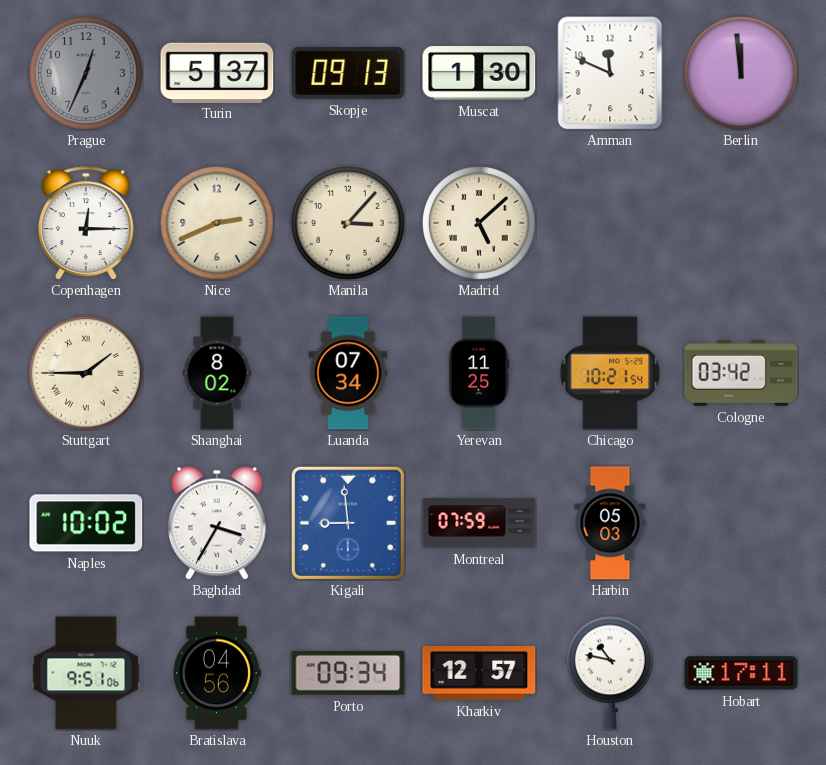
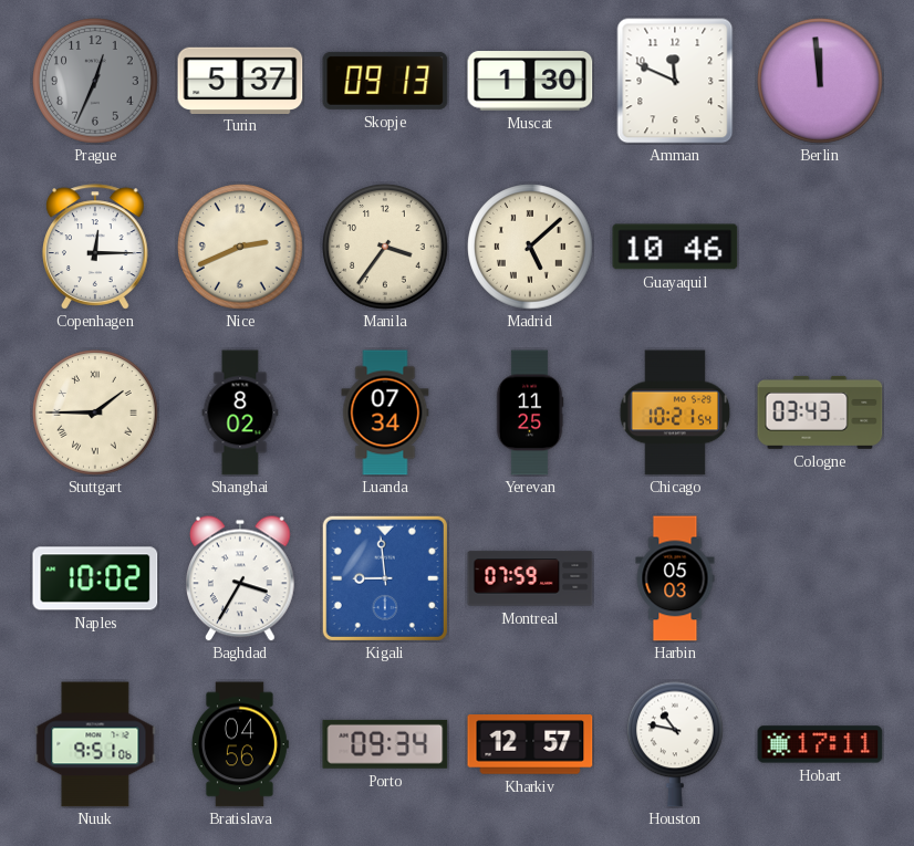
Manila: 3:07 -> 3:36 (385, 247)
Guayaquil: none -> 10:46 (675, 247)
Cologne: 03:42 -> 03:43 (820, 412)
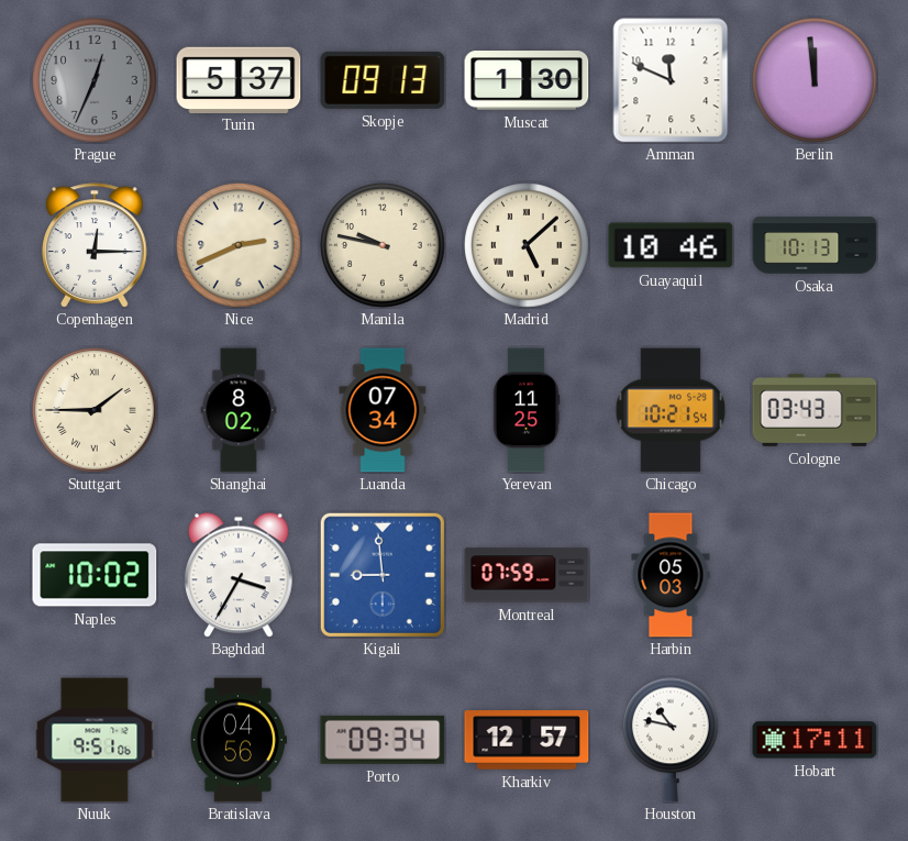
Manila: 3:36 -> 9:47 (383, 245)
Osaka: none -> 10:13 (815, 245)
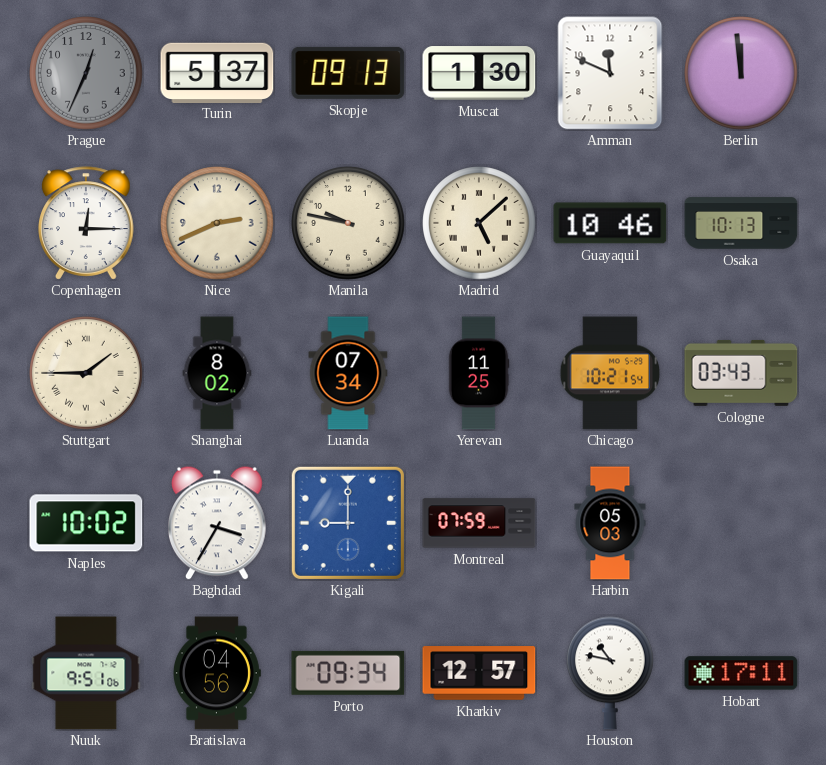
Kigali: 8:59 -> 9:00 (348, 523)
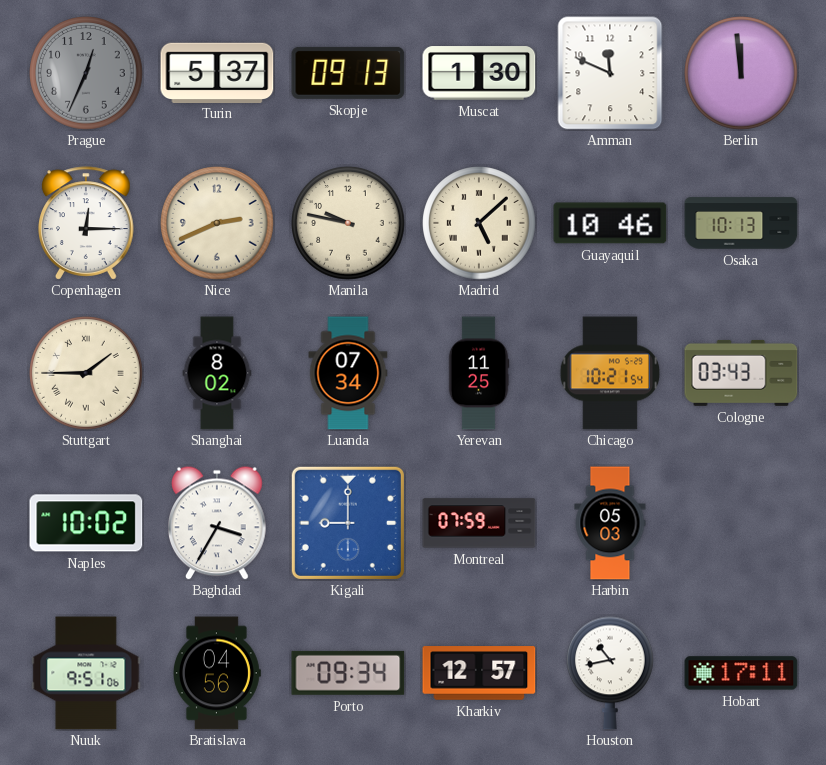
Houston: 10:47 -> 10:43 (611, 673)
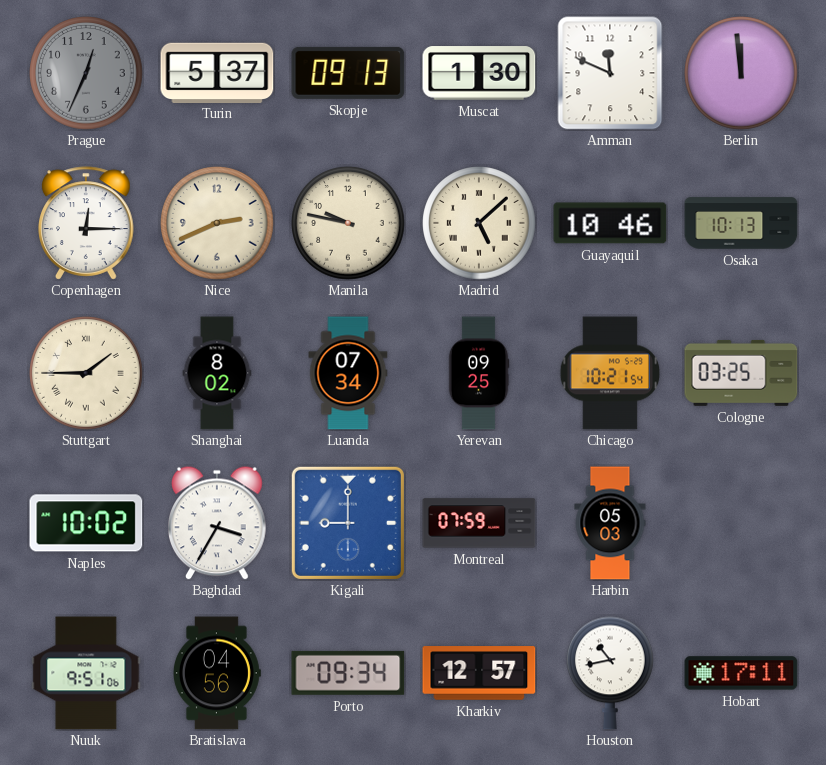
Yerevan: 11:25 -> 09:25 (479, 373)
Cologne: 03:43 -> 03:25 (741, 373)
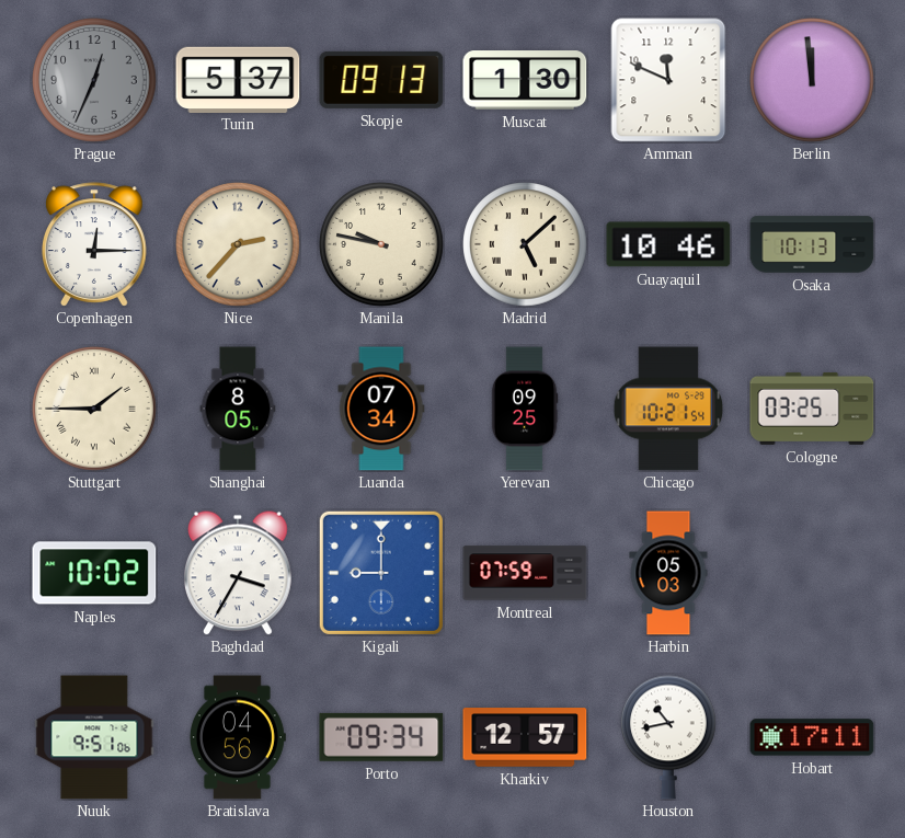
Nice: 2:41 -> 2:37 (238, 244)
Shanghai: 8:02 -> 8:05 (238, 409)
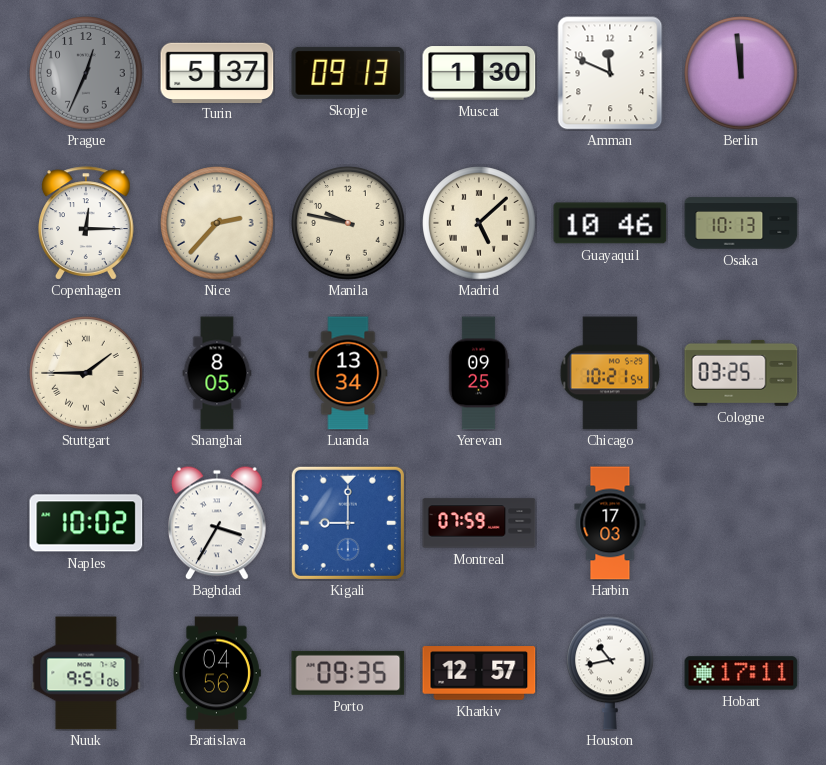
Luanda: 07:34 -> 13:34 (348, 373)
Harbin: 05:03 -> 17:03 (610, 523)
Porto: 09:34 -> 09:35 (348, 673)
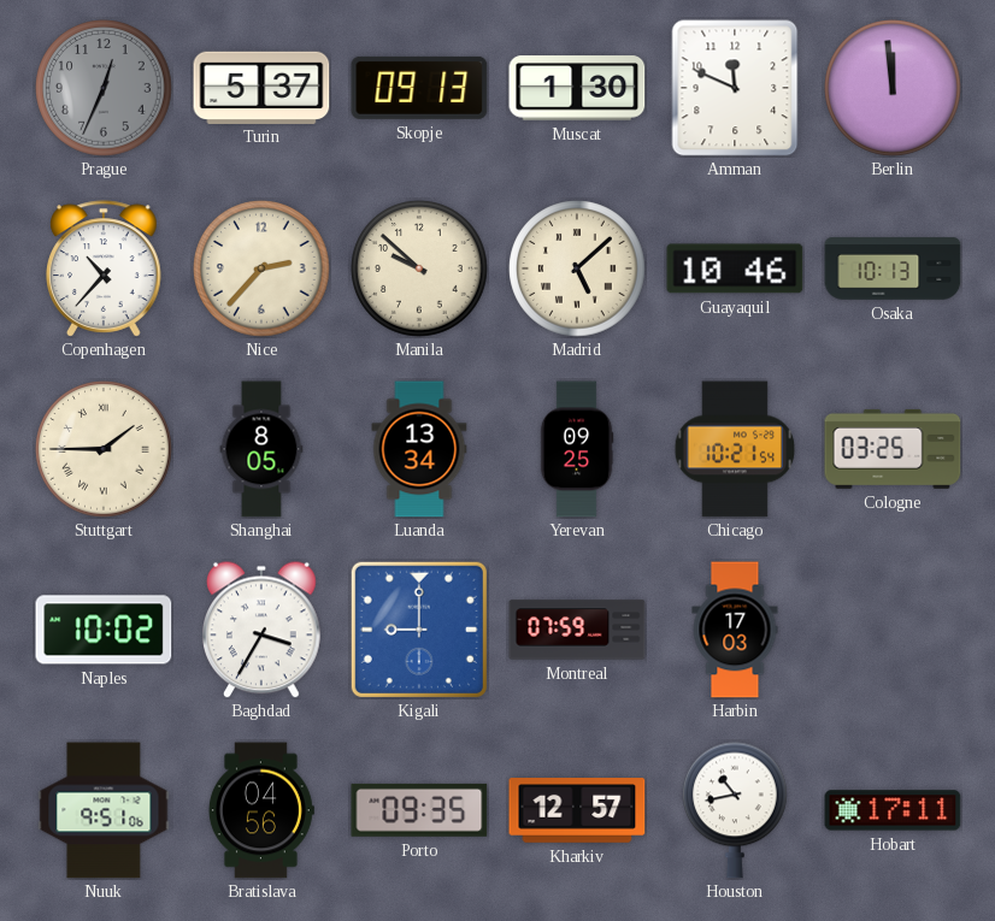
Copenhagen: 12:15 -> 10:37 (104, 268)
Manila: 9:47 -> 9:52 (419, 268)
